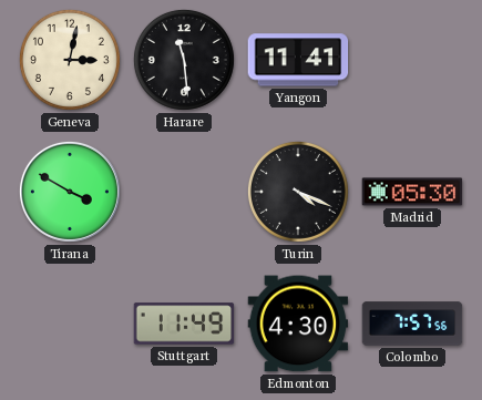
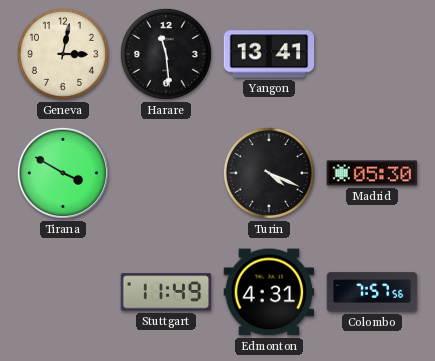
Yangon: 11:41 -> 13:41 (269, 54)
Edmonton: 4:30 -> 4:31 (269, 292)
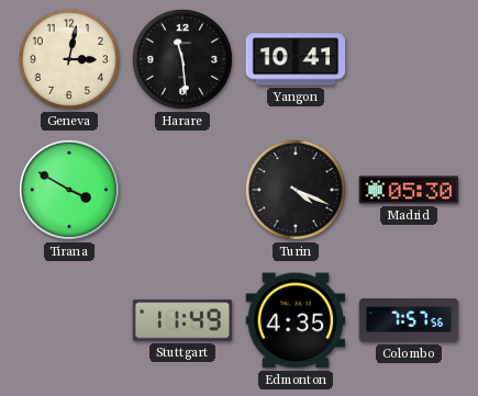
Yangon: 13:41 -> 10:41 (296, 59)
Edmonton: 4:31 -> 4:35 (296, 320)
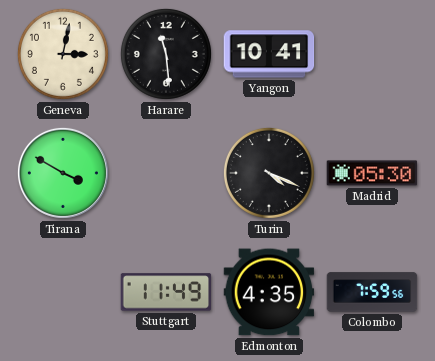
Colombo: 7:57 -> 7:59 (372, 292)
